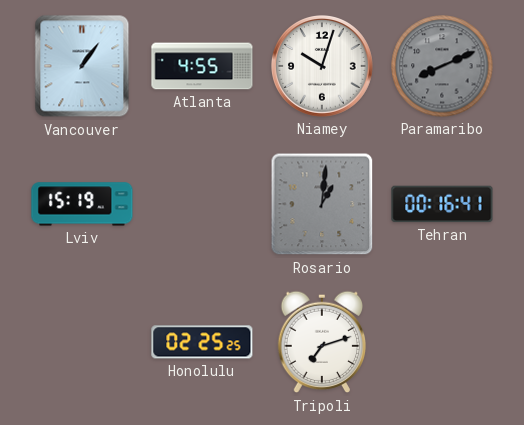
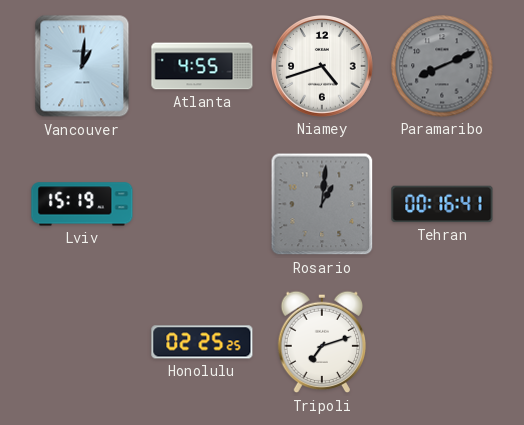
Vancouver: 1:06 -> 1:01 (82, 66)
Niamey: 10:03 -> 4:42 (323, 67)
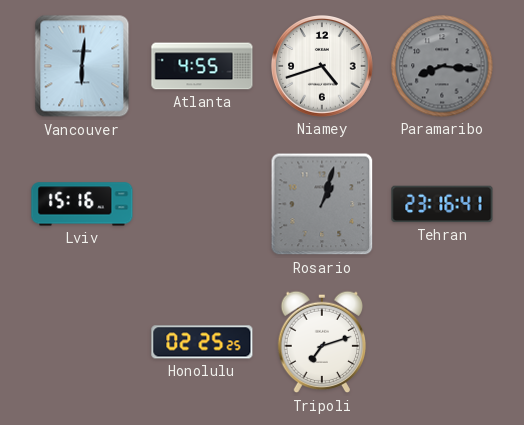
Vancouver: 1:01 -> 6:01 (82, 66)
Paramaribo: 8:11 -> 8:16 (442, 66)
Lviv: 15:19 -> 15:16 (82, 204)
Rosario: 1:01 -> 1:03 (322, 204)
Tehran: 00:16 -> 23:16 (442, 204)
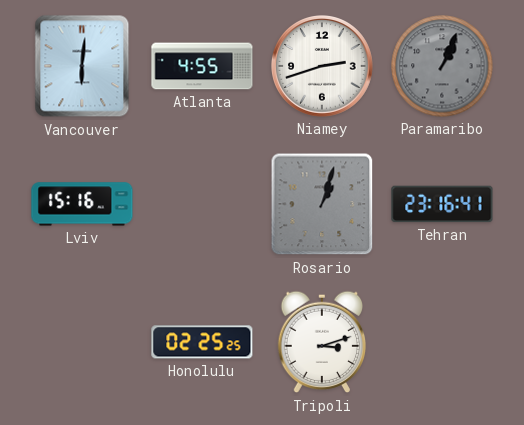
Niamey: 4:42 -> 2:42 (323, 67)
Paramaribo: 8:16 -> 1:04 (442, 66)
Tripoli: 7:12 -> 3:12 (322, 342)
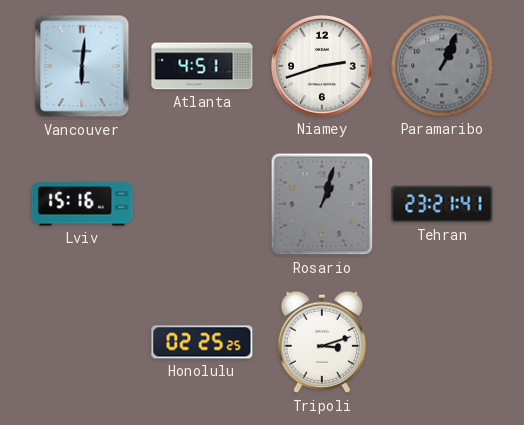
Atlanta: 4:55 -> 4:51 (202, 66)
Tehran: 23:16 -> 23:21 (442, 204)
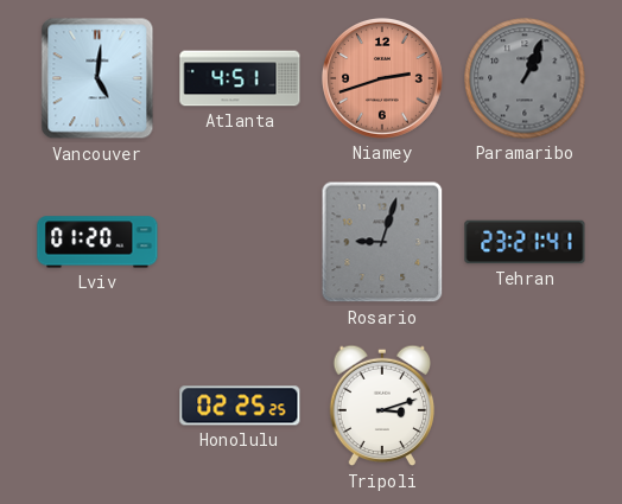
Vancouver: 6:01 -> 5:01 (97, 78)
Niamey dial: white -> salmon (383, 79)
Lviv: 15:16 -> 01:20 (97, 242)
Rosario: 1:03 -> 9:03 (382, 242)
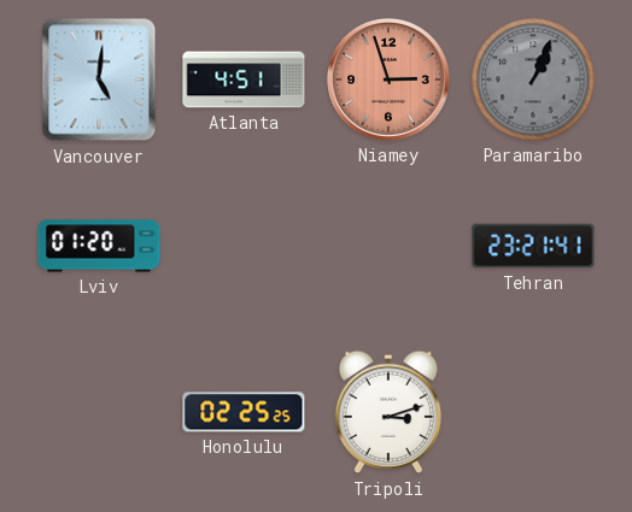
Niamey: 2:42 -> 2:57 (390, 81)
Rosario: 9:03 -> none (382, 242)
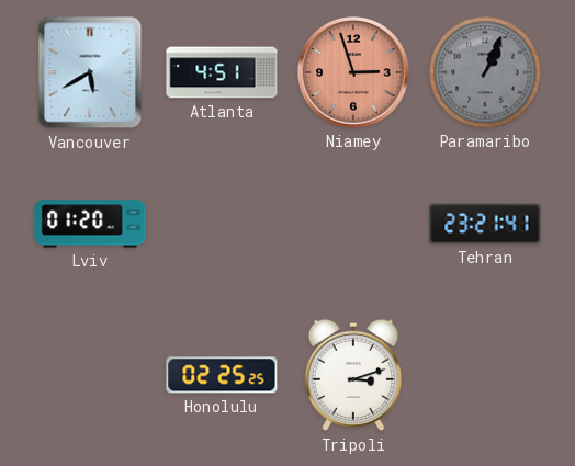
Vancouver: 5:01 -> 5:40 (90, 72)
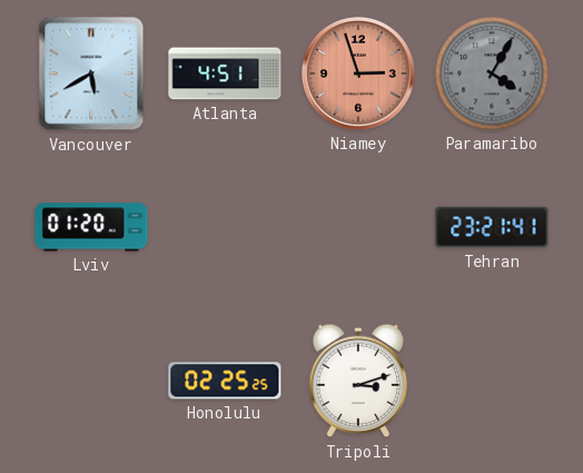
Paramaribo: 1:04 -> 4:05 (492, 73)
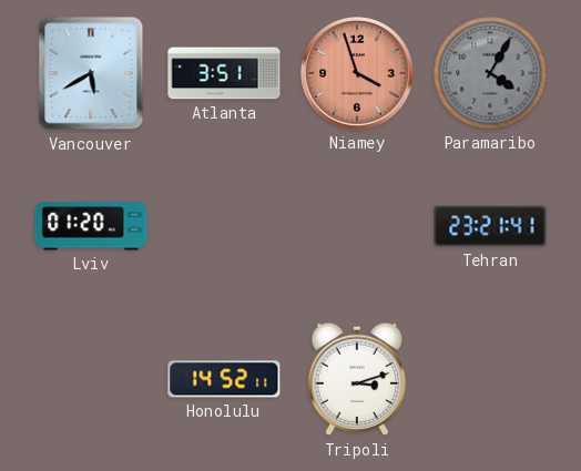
Atlanta: 4:51 -> 3:51 (224, 73)
Niamey: 2:57 -> 3:57 (358, 74)
Honolulu: 02:25 -> 14:52 (224, 379)
